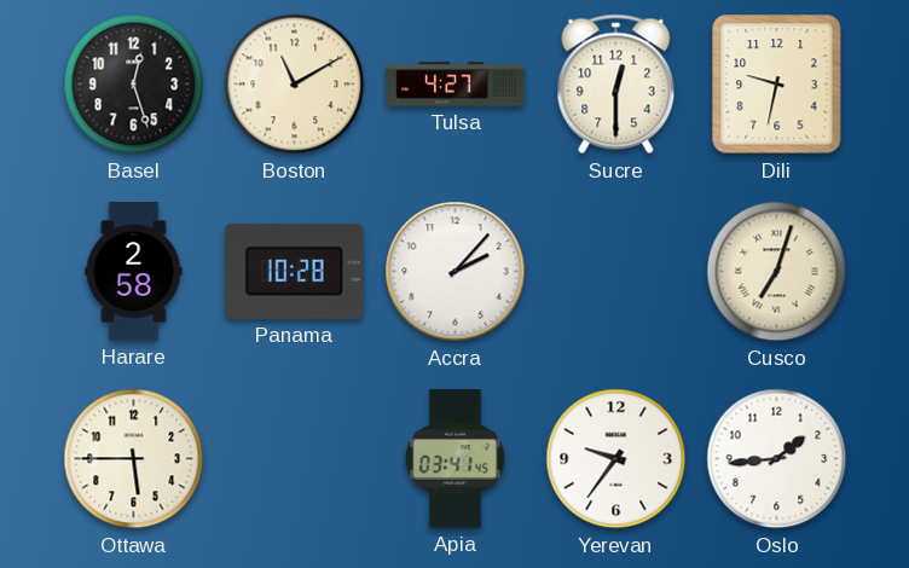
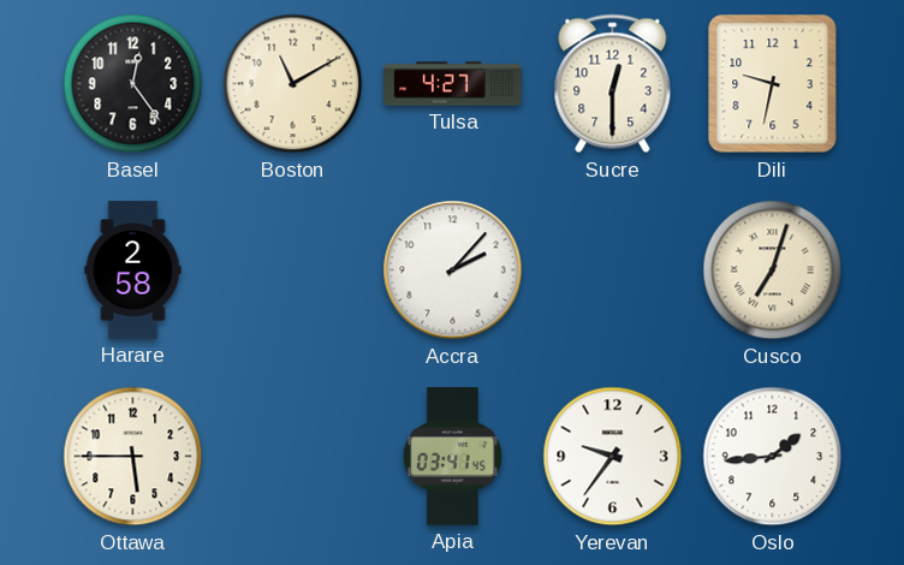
Basel: 12:27 -> 12:24 (133, 84)
Panama: 10:28 -> none (295, 271)
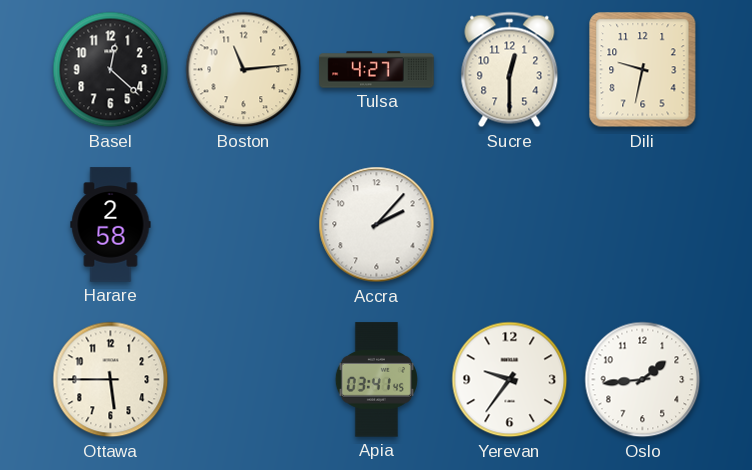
Basel: 12:24 -> 12:22 (111, 70)
Boston: 11:10 -> 11:14 (244, 70)
Cusco: 7:03 -> none (773, 270)
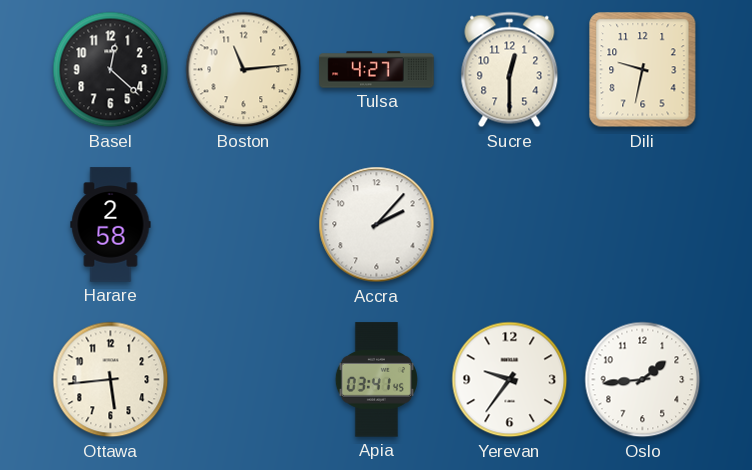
Ottawa: 5:45 -> 5:44 (111, 380)
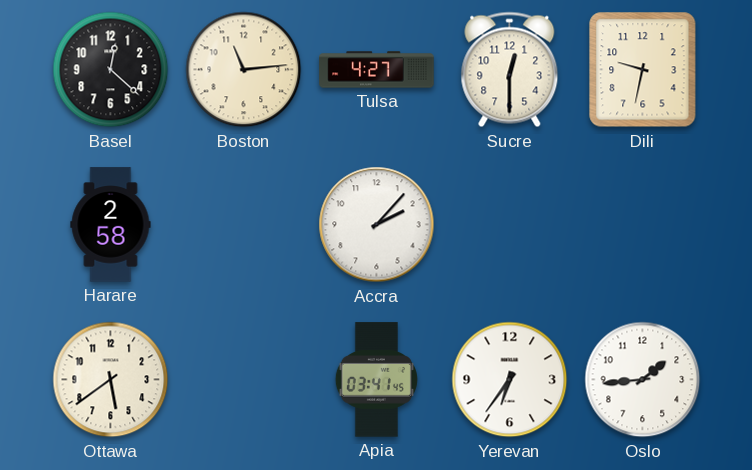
Ottawa: 5:44 -> 5:39 (111, 380)
Yerevan: 9:36 -> 6:36 (510, 380)
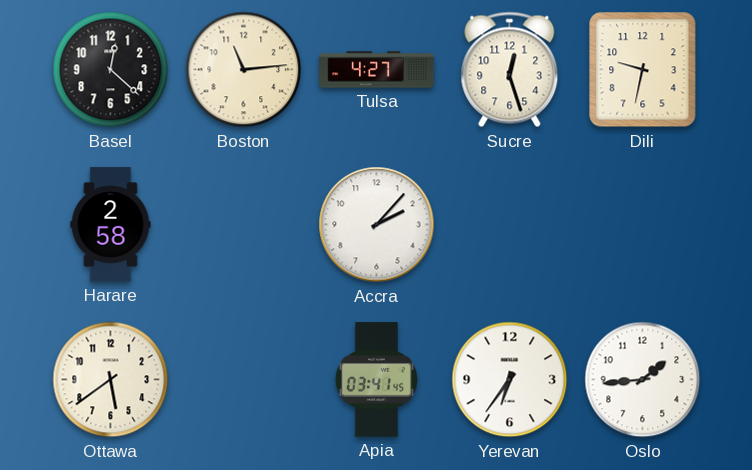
Sucre: 12:30 -> 12:27 (510, 70)
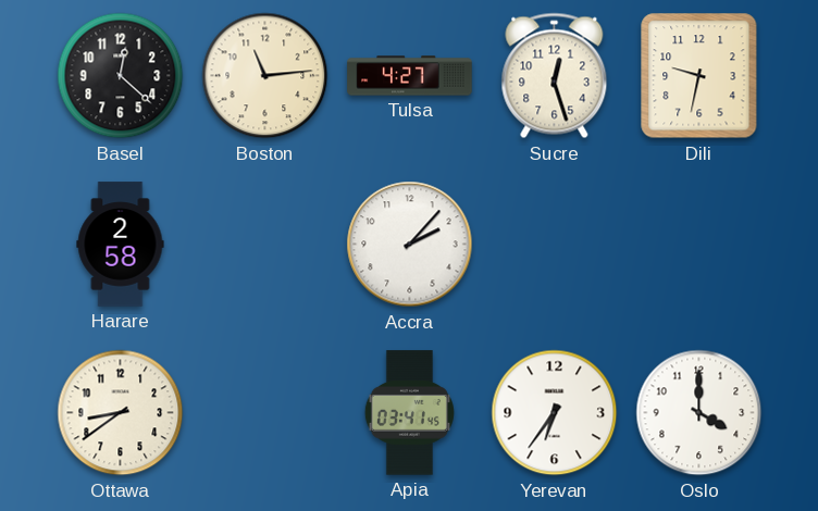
Ottawa: 5:39 -> 8:39 (121, 413)
Oslo: 1:44 -> 4:00 (699, 413)
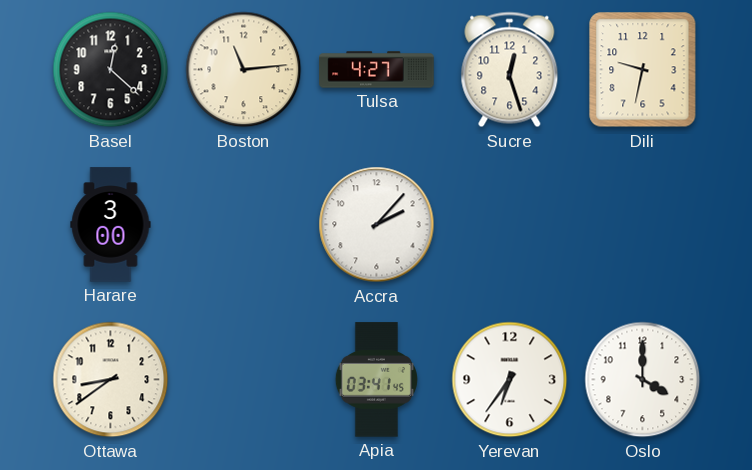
Harare: 2:58 -> 3:00 (111, 225)
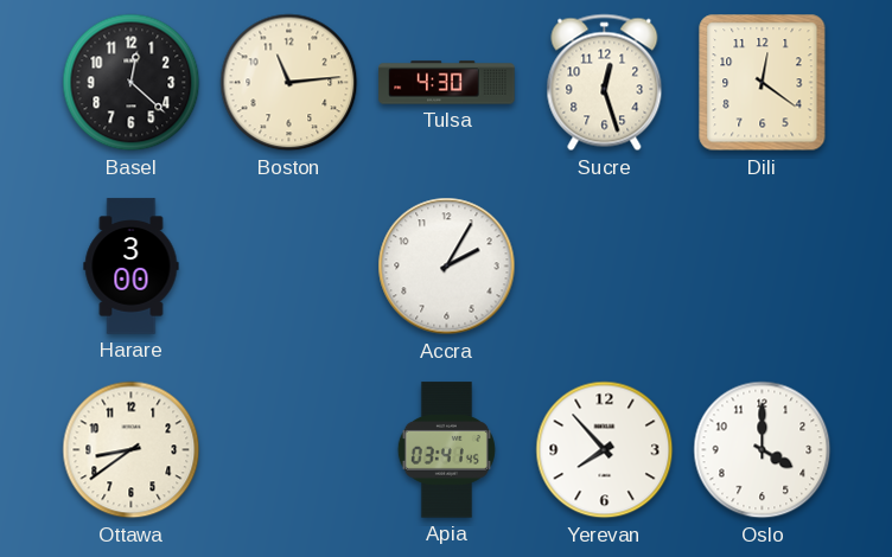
Tulsa: 4:27 -> 4:30 (447, 83)
Dili: 9:32 -> 12:21 (763, 83)
Accra: 2:07 -> 2:05 (447, 267)
Yerevan: 6:36 -> 7:53 (605, 450)
